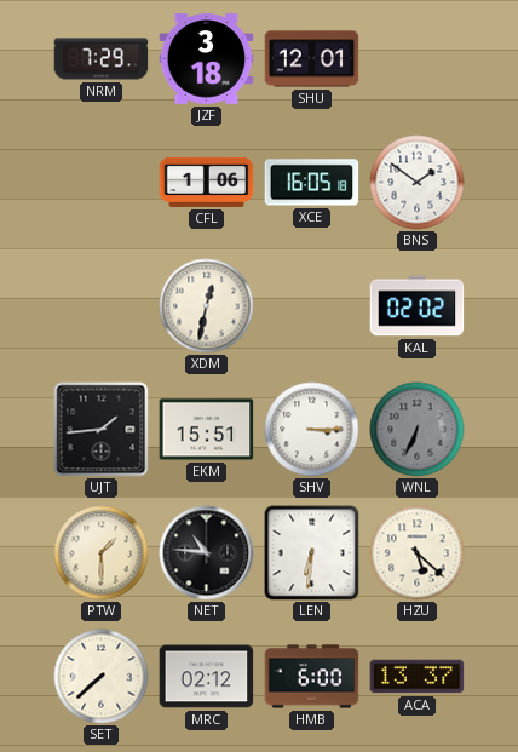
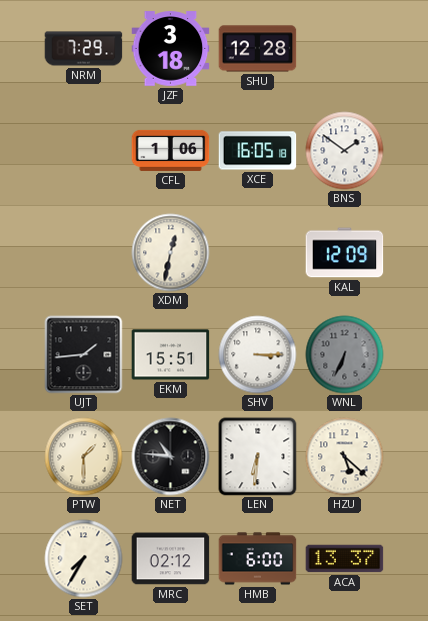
SHU: 12:01 -> 12:28 (258, 49)
KAL: 02:02 -> 12:09 (345, 253)
SET: 7:38 -> 7:35 (84, 559)
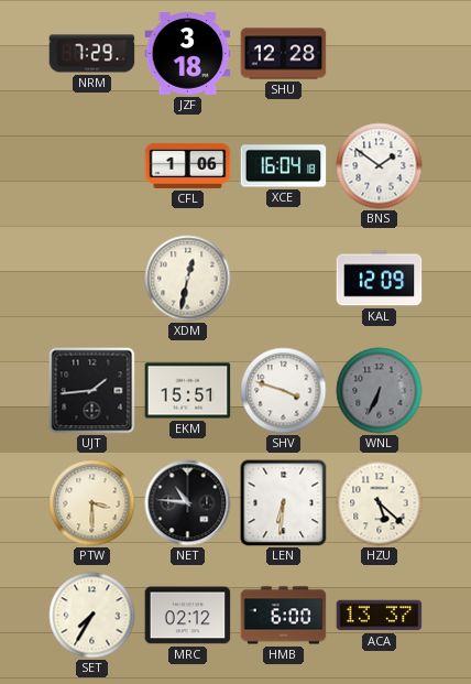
XCE: 16:05 -> 16:04 (284, 166)
SHV: 3:15 -> 3:48 (284, 391)
PTW: 1:30 -> 3:30 (92, 503)
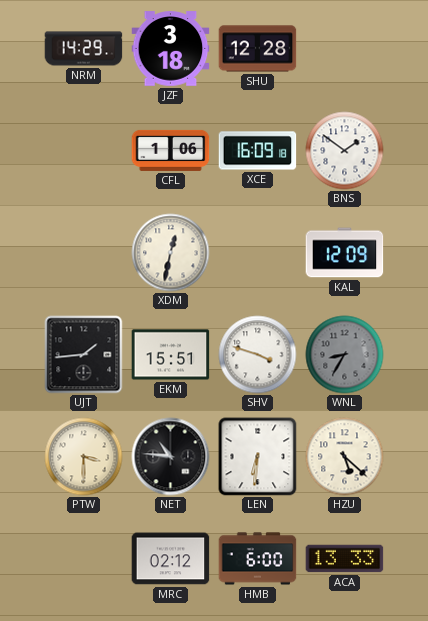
NRM: 7:29 -> 14:29 (84, 49)
XCE: 16:04 -> 16:09 (258, 151)
WNL: 6:34 -> 8:35 (345, 355)
SET: 7:35 -> none (92, 616)
ACA: 13:37 -> 13:33 (345, 559)
